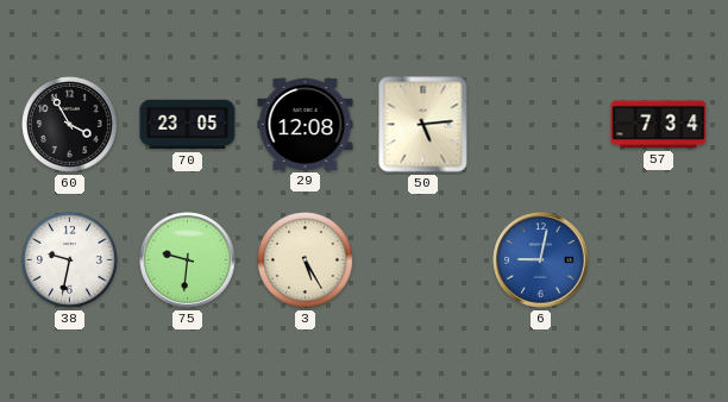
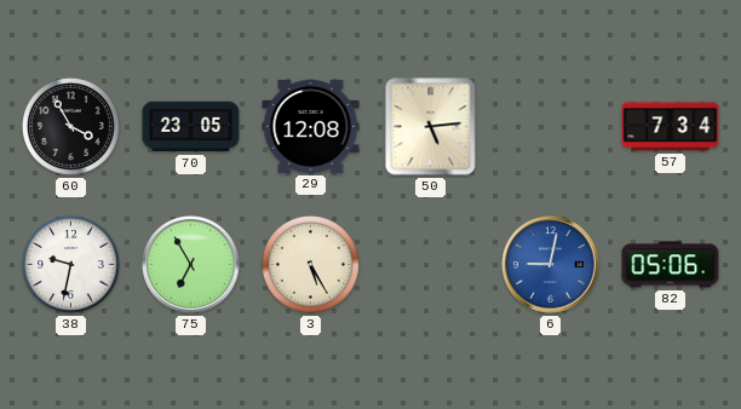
75: 9:31 -> 6:55 (191, 265)
82: none -> 05:06 (671, 265)
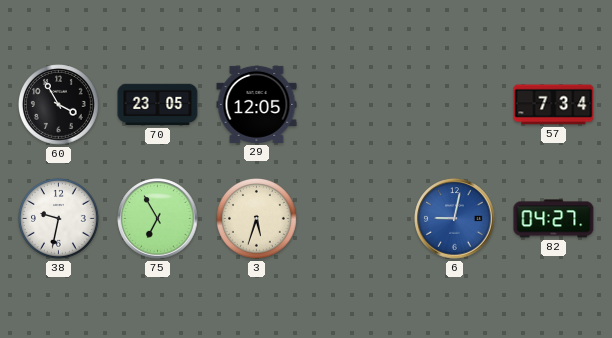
29: 12:08 -> 12:05 (257, 104)
50: 5:14 -> none (431, 127)
3: 5:25 -> 5:33 (257, 219)
82: 05:06 -> 04:27 (554, 219)
